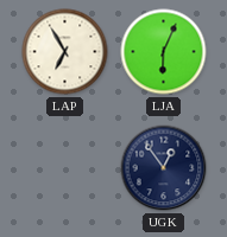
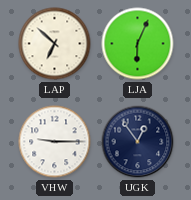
LAP: 6:55 -> 6:52 (55, 44)
VHW: none -> 9:15 (55, 142)
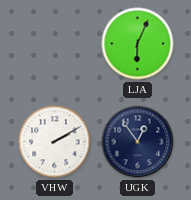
LAP: 6:52 -> none (55, 44)
VHW: 9:15 -> 2:10 (55, 142)
